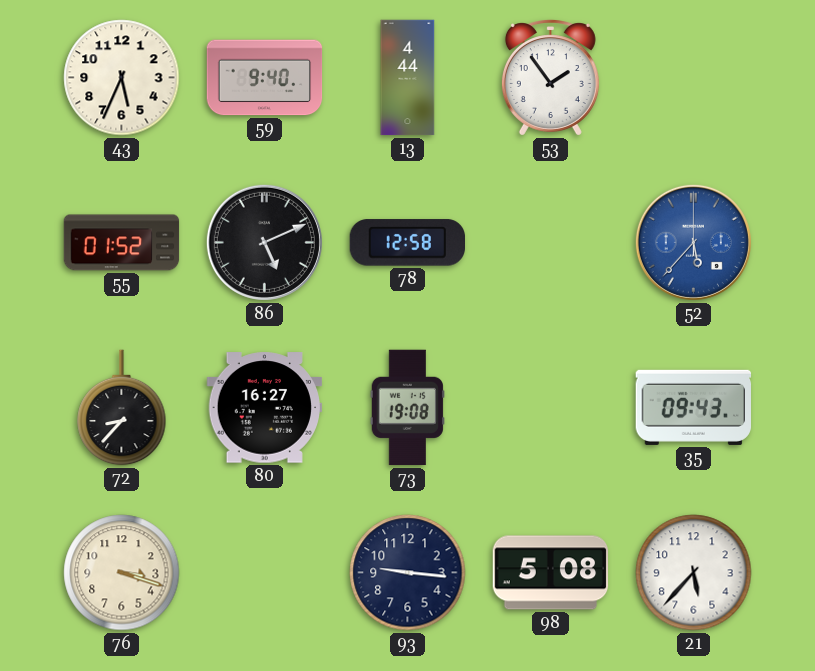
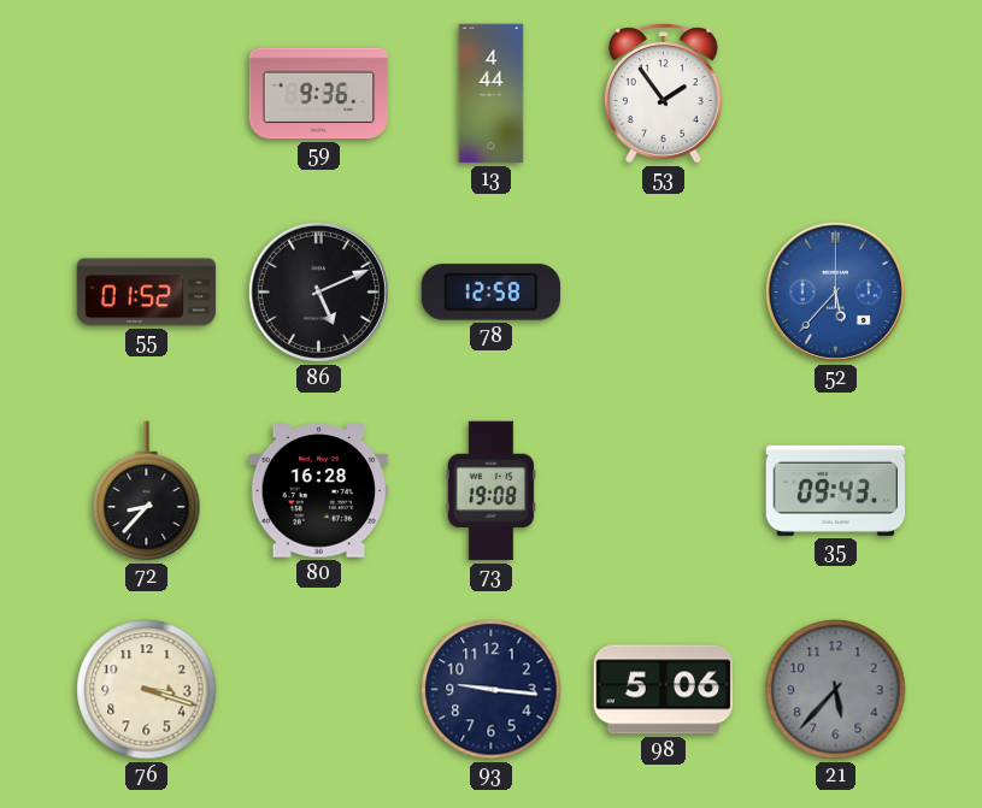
43: 5:34 -> none (122, 78)
59: 9:40 -> 9:36 (319, 94)
80: 16:27 -> 16:28 (318, 491)
98: 5:08 -> 5:06 (664, 690)
21 dial: white -> grey (836, 690)
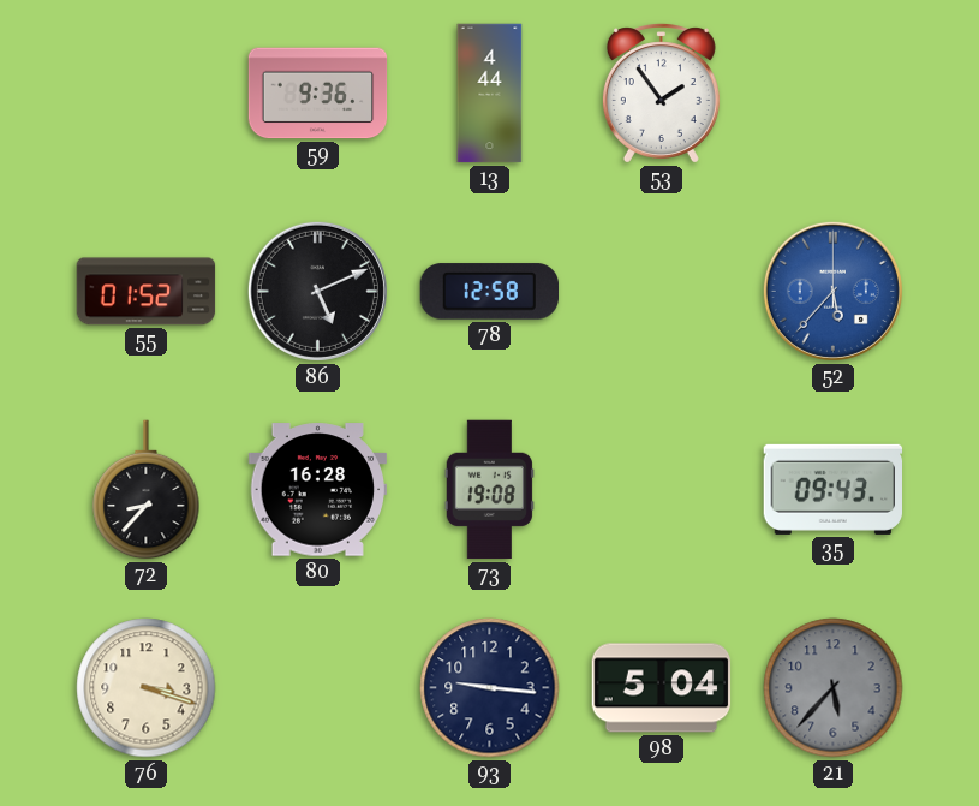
98: 5:06 -> 5:04 (662, 688)
